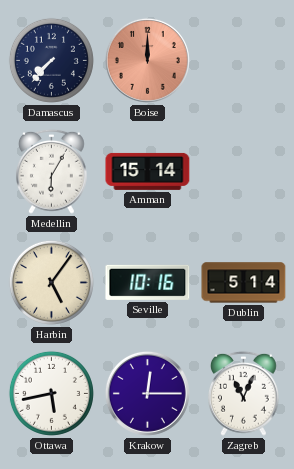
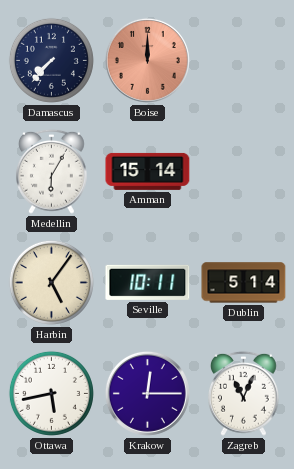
Seville: 10:16 -> 10:11 (148, 282)
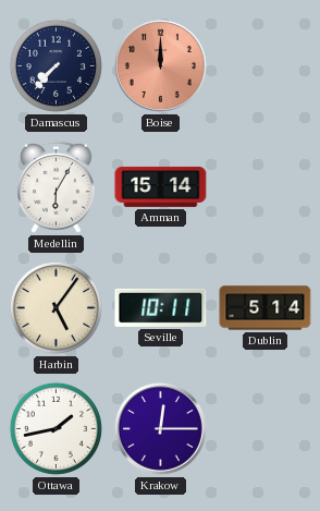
Ottawa: 5:43 -> 1:43 (56, 428)
Zagreb: 11:04 -> none (243, 393)
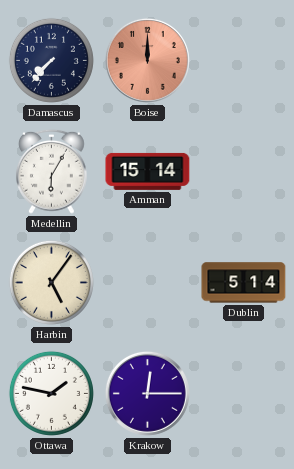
Seville: 10:11 -> none (161, 307)
Ottawa: 1:43 -> 1:47 (51, 393)
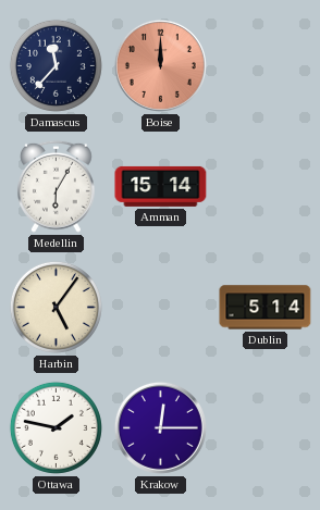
Damascus: 7:37 -> 11:37 (56, 65)
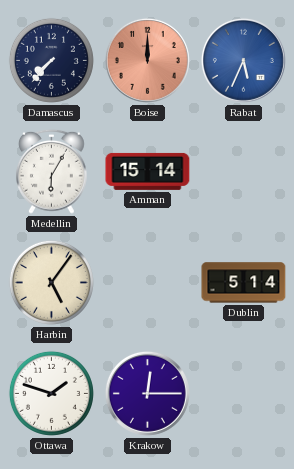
Damascus: 11:37 -> 7:37 (51, 60)
Rabat: none -> 5:34 (243, 60)
Ottawa: 1:47 -> 1:48 (51, 393)
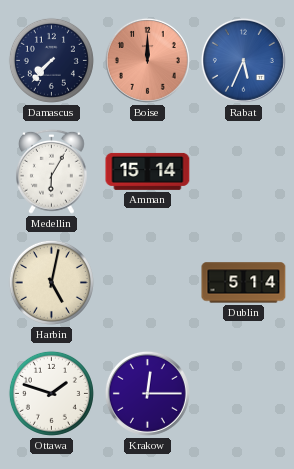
Harbin: 5:06 -> 5:02 (51, 282)
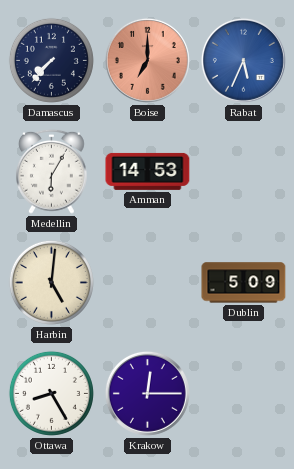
Boise: 12:00 -> 7:00 (147, 60)
Amman: 15:14 -> 14:53 (148, 171)
Harbin: 5:02 -> 5:01 (51, 282)
Dublin: 5:14 -> 5:09 (244, 283)
Ottawa: 1:48 -> 8:25 (51, 393)
